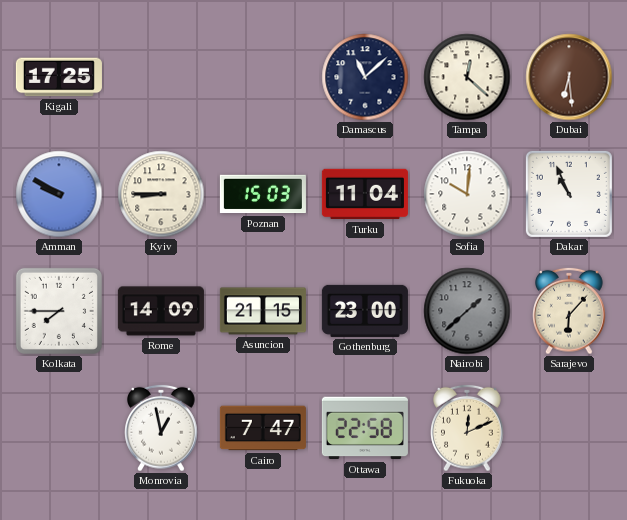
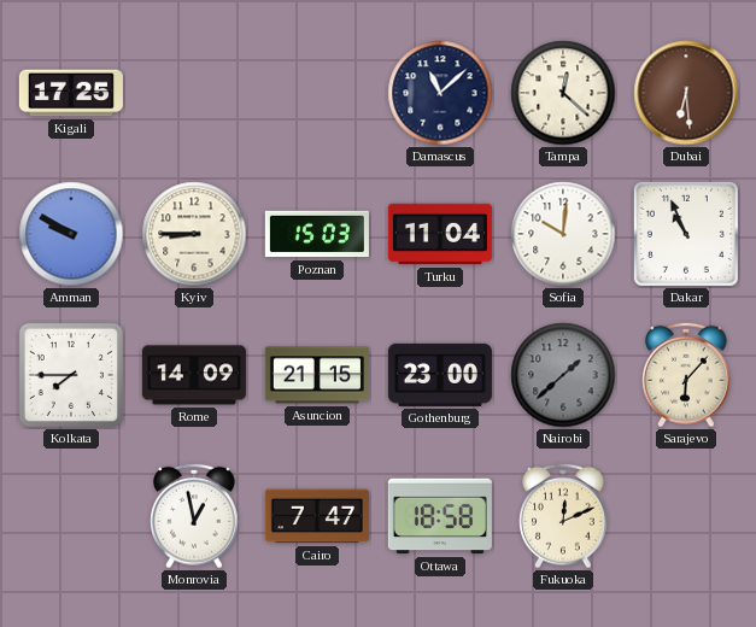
Ottawa: 22:58 -> 18:58 (440, 516)
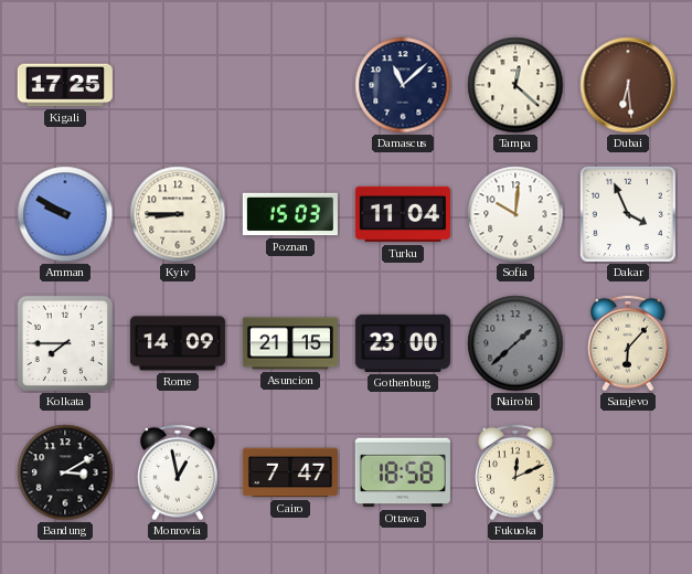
Dakar: 10:56 -> 3:56 (628, 214)
Bandung: none -> 3:10 (65, 472)
